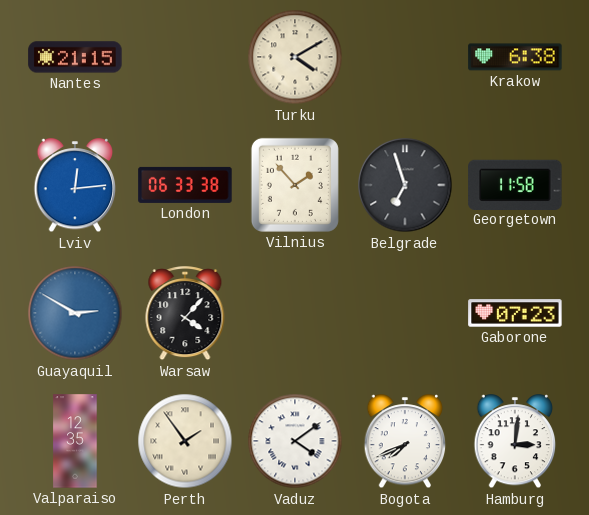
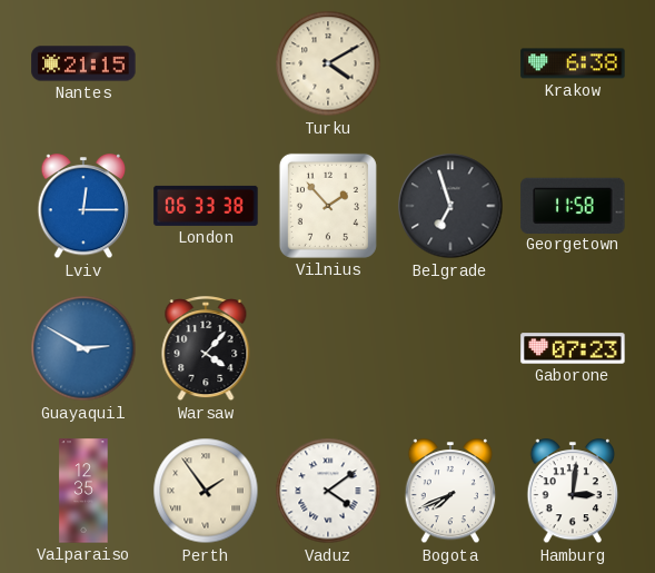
Lviv: 12:14 -> 12:15 (83, 207)
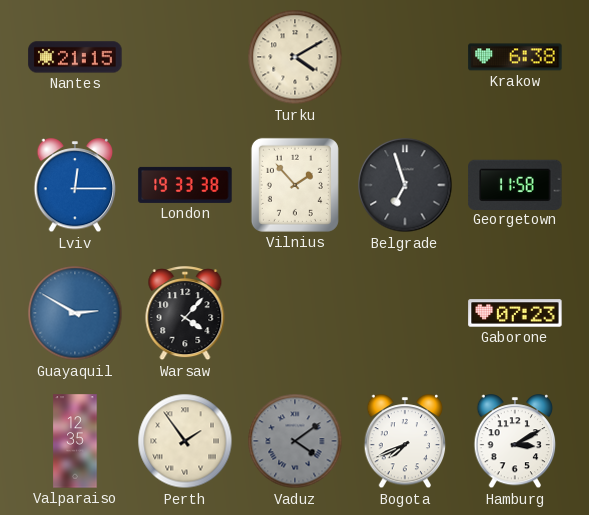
London: 06:33 -> 19:33 (185, 185)
Vaduz dial: white -> grey (295, 441)
Hamburg: 3:01 -> 3:10 (515, 442)
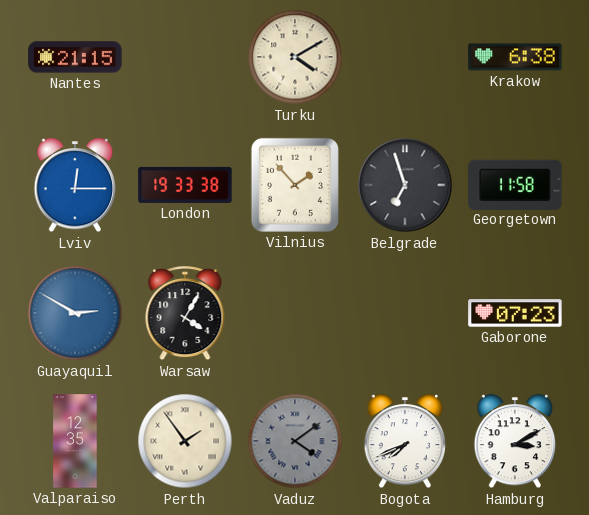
Warsaw: 4:07 -> 4:05 (185, 314)
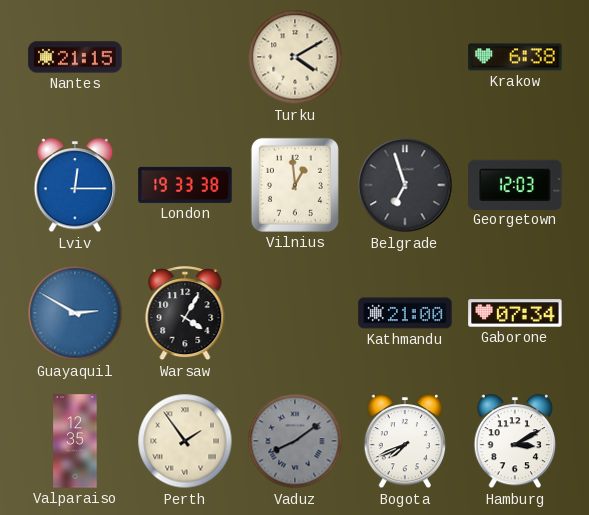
Vilnius: 1:53 -> 12:59 (295, 185)
Georgetown: 11:58 -> 12:03 (515, 184)
Kathmandu: none -> 21:00 (405, 313)
Gaborone: 07:23 -> 07:34 (515, 313)
Vaduz: 4:09 -> 8:09 (295, 441)
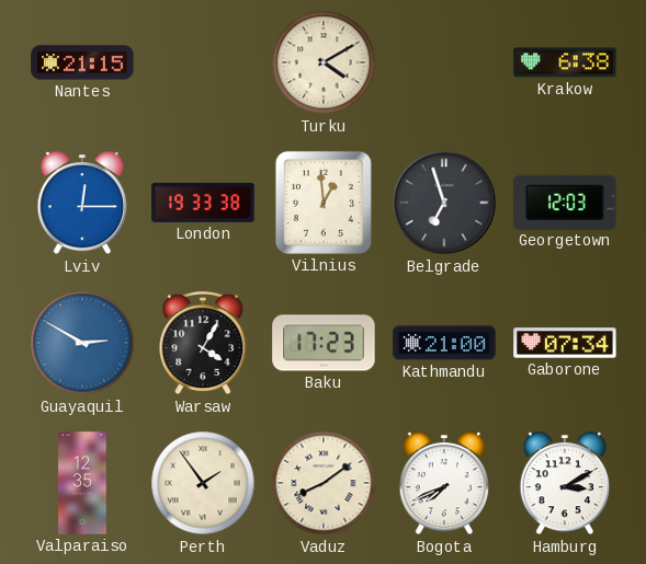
Baku: none -> 17:23 (324, 343)
Vaduz dial: grey -> cream (324, 483)
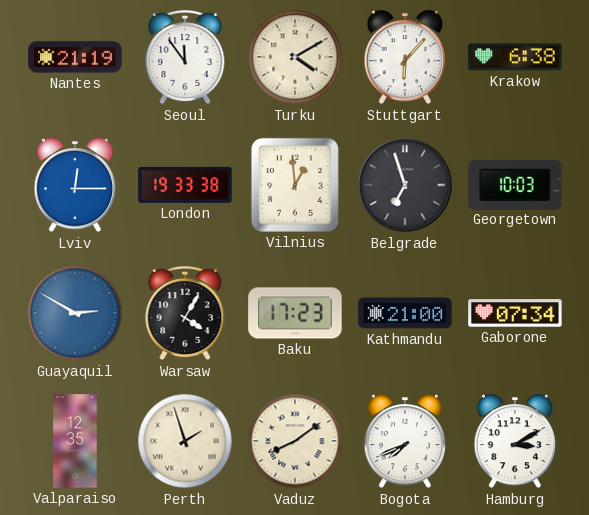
Nantes: 21:15 -> 21:19 (75, 57)
Seoul: none -> 11:54 (185, 58)
Stuttgart: none -> 6:07 (405, 58)
Georgetown: 12:03 -> 10:03 (515, 184)
Perth: 1:54 -> 1:57 (185, 441)
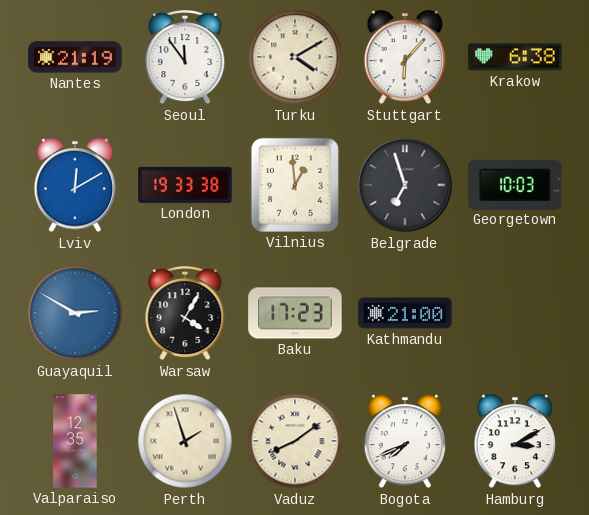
Lviv: 12:15 -> 12:10 (75, 186)
Gaborone: 07:34 -> none (515, 313)
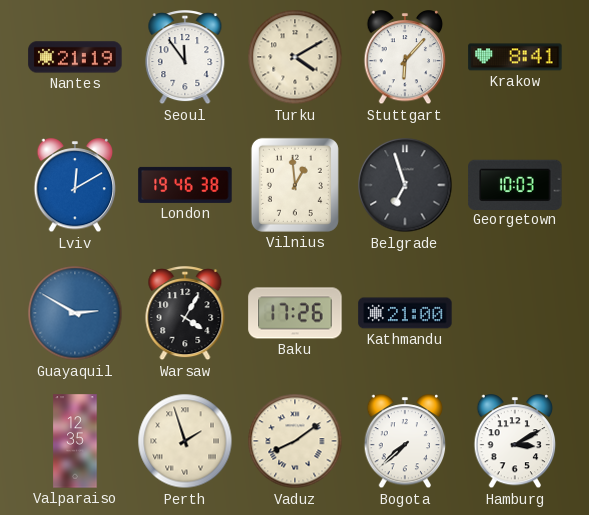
Krakow: 6:38 -> 8:41 (515, 57)
London: 19:33 -> 19:46 (185, 185)
Baku: 17:23 -> 17:26 (295, 313)
Bogota: 7:41 -> 7:38 (405, 442)
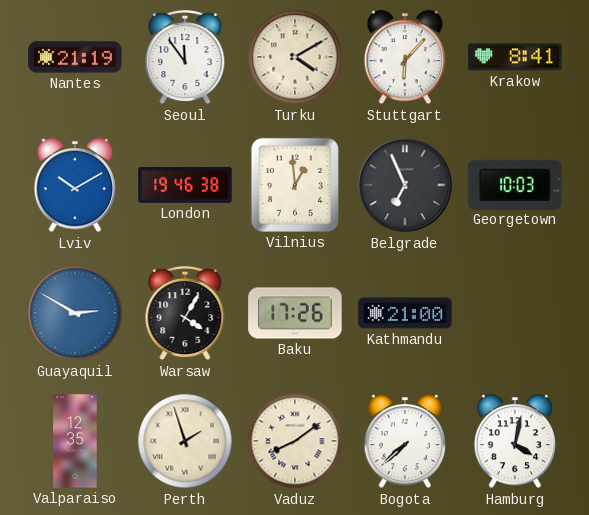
Lviv: 12:10 -> 10:10 (75, 186)
Belgrade: 6:57 -> 6:56 (405, 185)
Hamburg: 3:10 -> 4:02 (515, 442)
